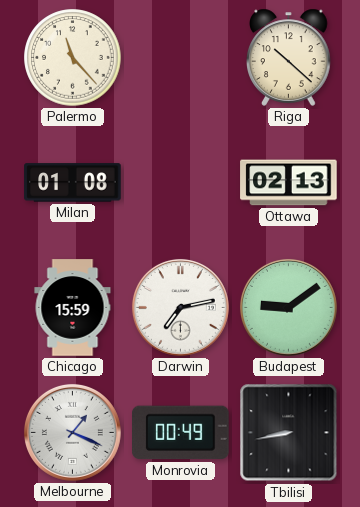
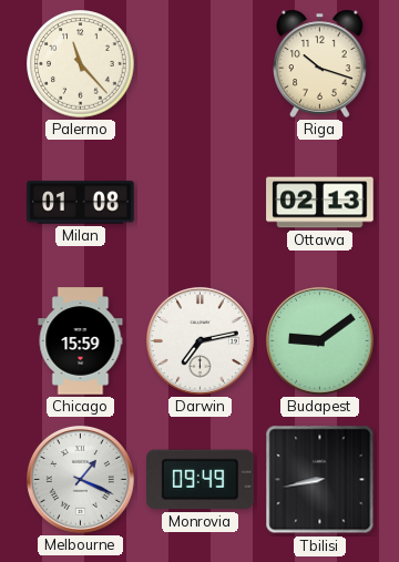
Riga: 10:22 -> 10:18 (320, 63)
Monrovia: 00:49 -> 09:49 (201, 480)
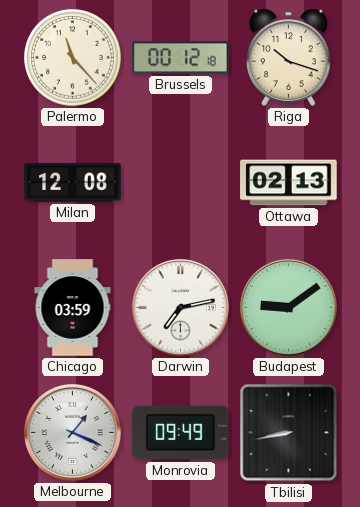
Brussels: none -> 00:12 (181, 58)
Milan: 01:08 -> 12:08 (73, 183)
Chicago: 15:59 -> 03:59 (73, 308)
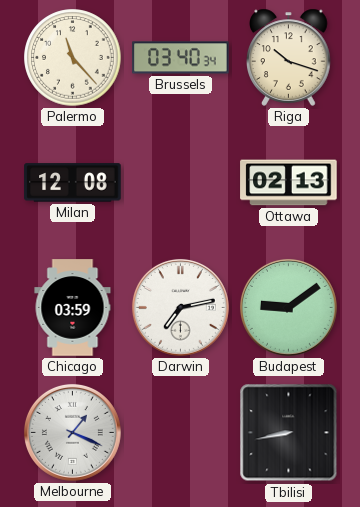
Brussels: 00:12 -> 03:40 (181, 58)
Monrovia: 09:49 -> none (181, 433)
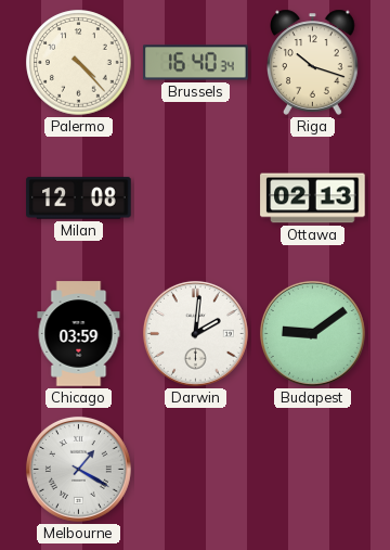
Palermo: 11:23 -> 4:23 (79, 63)
Brussels: 03:40 -> 16:40 (196, 63)
Darwin: 7:13 -> 2:01 (195, 333)
Melbourne: 1:19 -> 1:20 (78, 469)
Tbilisi: 8:43 -> none (289, 433)
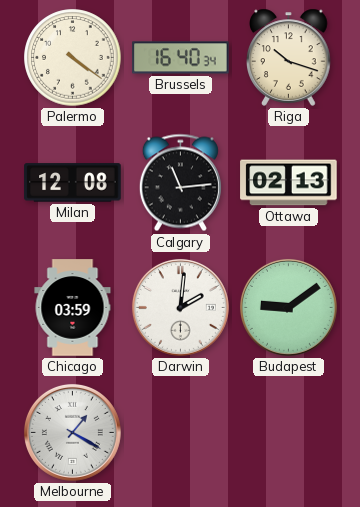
Palermo: 4:23 -> 4:21 (73, 58)
Calgary: none -> 11:14 (180, 183)
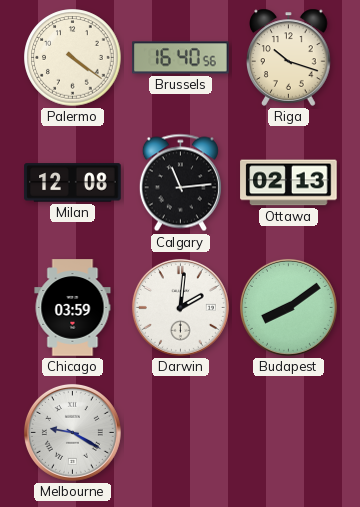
Brussels: 16:40:34 -> 16:40:56 (181, 58)
Budapest: 9:09 -> 8:09 (288, 307)
Melbourne: 1:20 -> 9:20 (72, 432)
